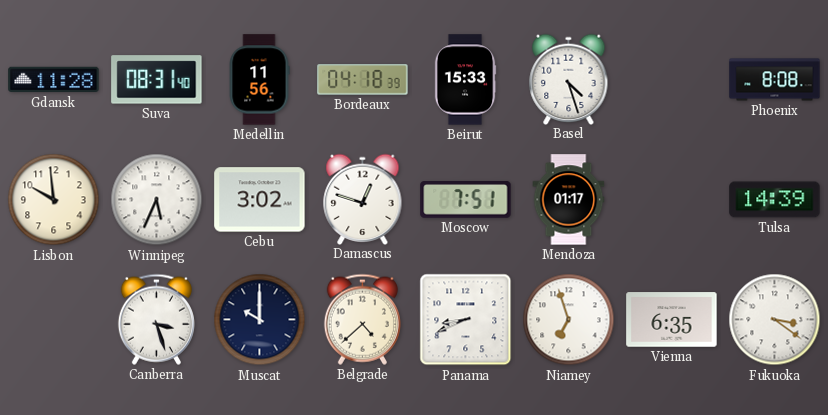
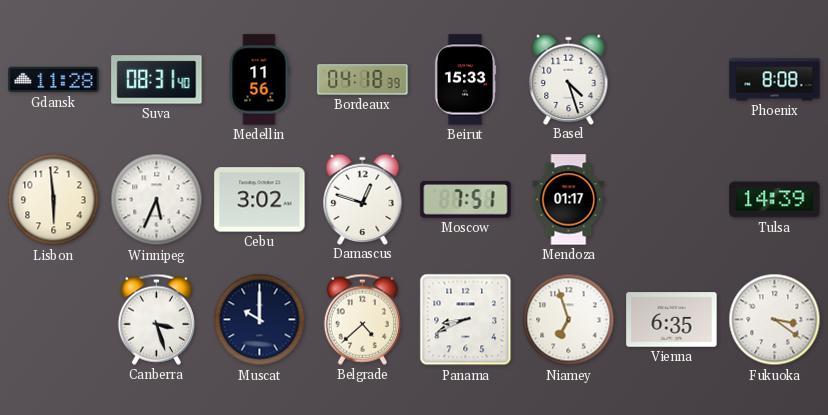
Lisbon: 9:59 -> 5:59 (54, 200)
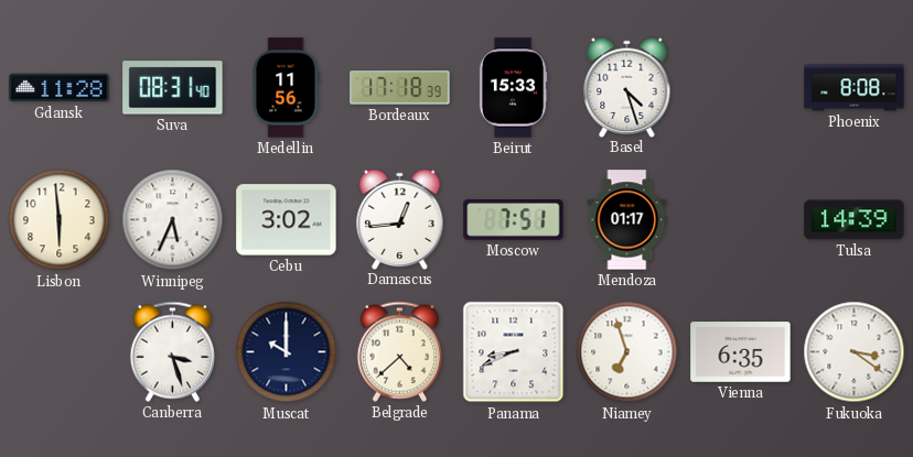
Bordeaux: 04:18 -> 17:18 (400, 88)
Damascus: 12:48 -> 12:44 (400, 219)
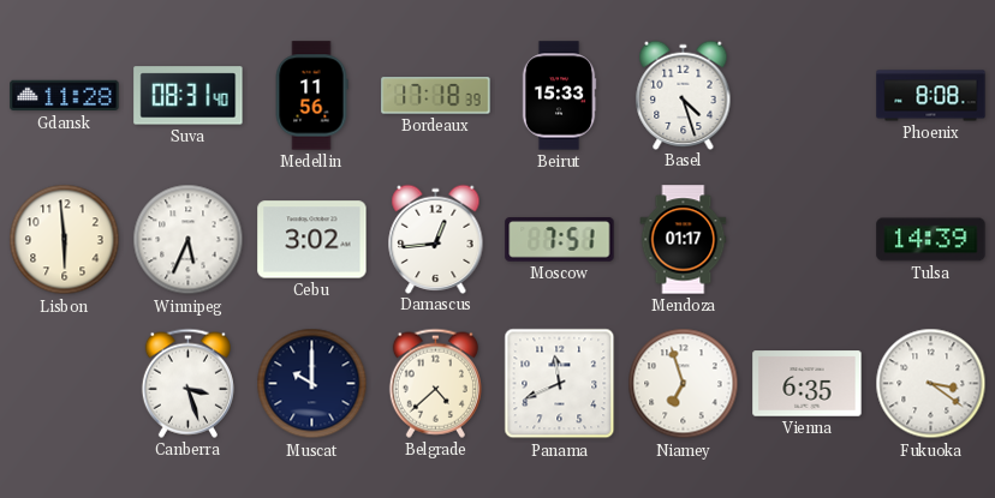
Panama: 8:41 -> 11:41 (560, 384)
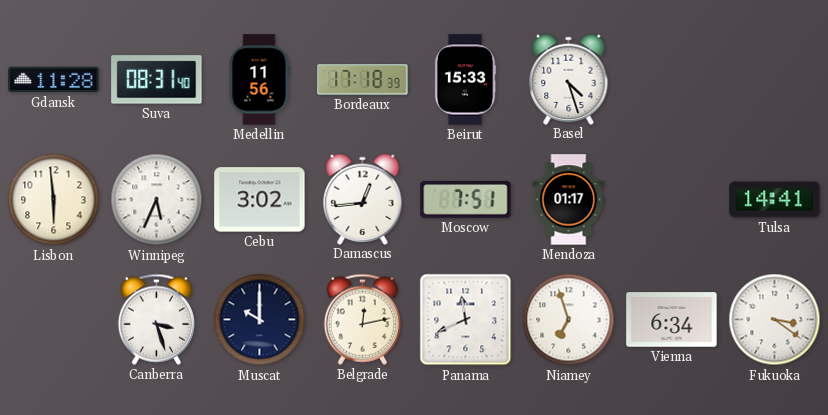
Phoenix: 8:08 -> none (931, 96)
Tulsa: 14:39 -> 14:41 (775, 200)
Belgrade: 4:38 -> 12:13 (362, 319)
Vienna: 6:35 -> 6:34 (672, 320)
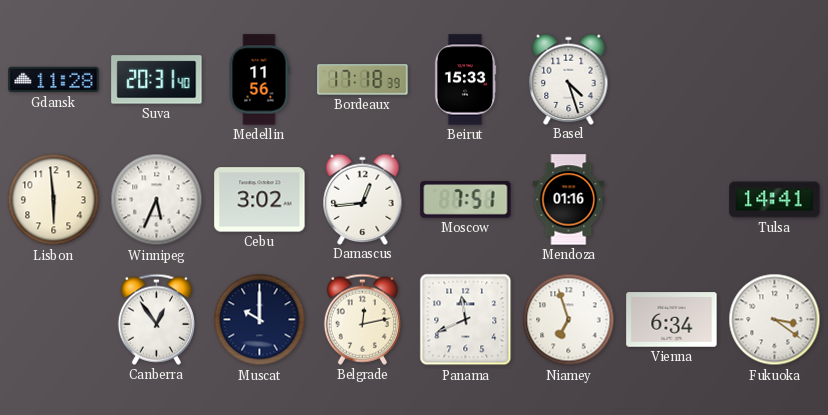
Suva: 08:31 -> 20:31 (157, 80)
Mendoza: 01:17 -> 01:16 (569, 200)
Canberra: 3:27 -> 12:54 (156, 319)
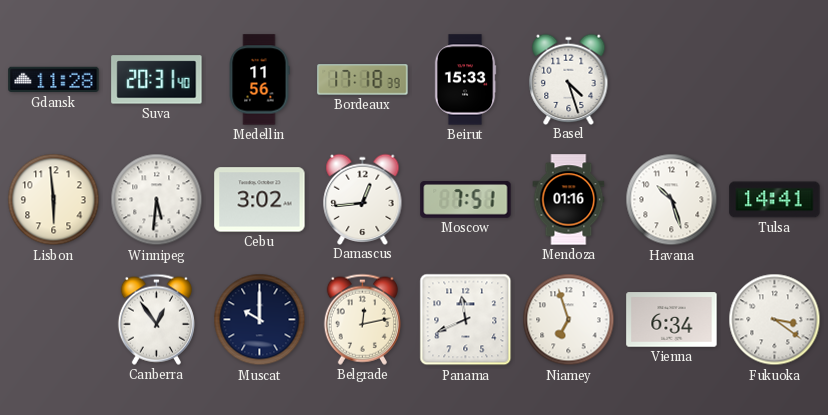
Winnipeg: 5:34 -> 5:31 (157, 200)
Havana: none -> 10:27 (672, 200)
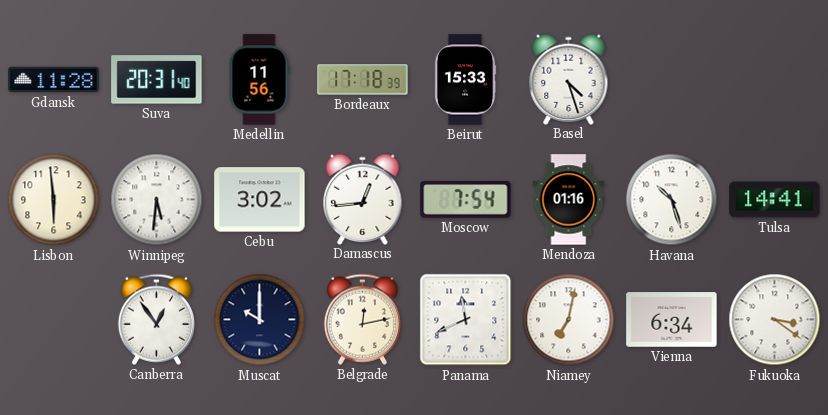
Moscow: 7:51 -> 7:54 (466, 200)
Niamey: 6:57 -> 7:02 (569, 320)
